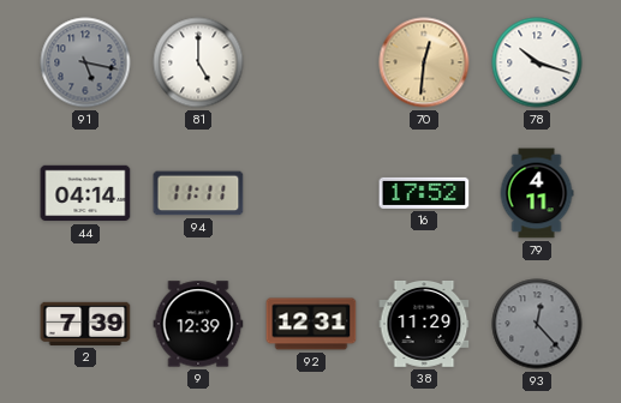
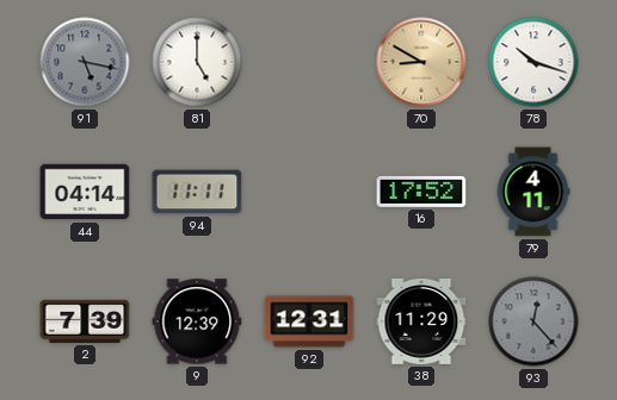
70: 12:31 -> 8:50 (421, 62)
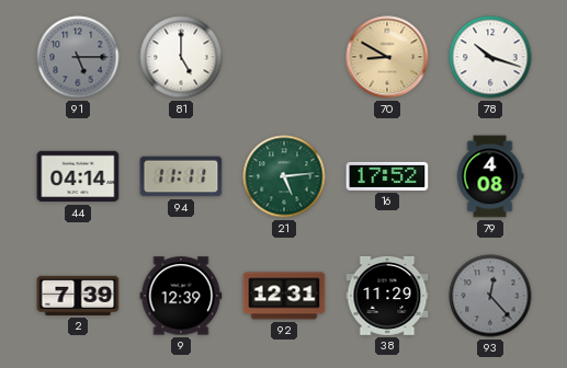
91: 5:17 -> 5:15 (78, 57)
21: none -> 5:14 (284, 176)
79: 4:11 -> 4:08 (490, 176)
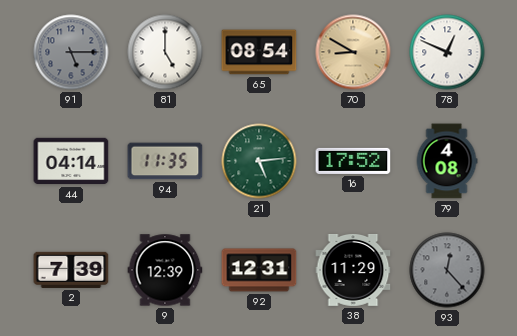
65: none -> 08:54 (259, 52)
78: 10:18 -> 12:49 (447, 52)
94: 11:11 -> 11:35 (165, 161)
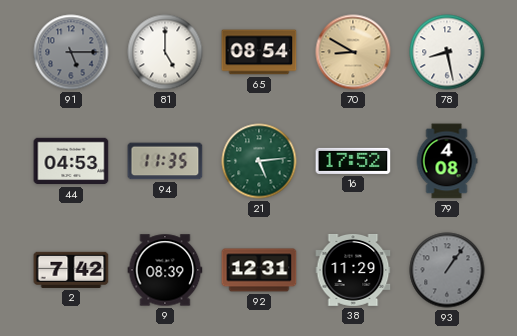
78: 12:49 -> 8:28 (447, 52)
44: 04:14 -> 04:53 (71, 161)
2: 7:39 -> 7:42 (71, 270)
9: 12:39 -> 08:39 (165, 270)
93: 12:23 -> 1:06 (447, 270)
